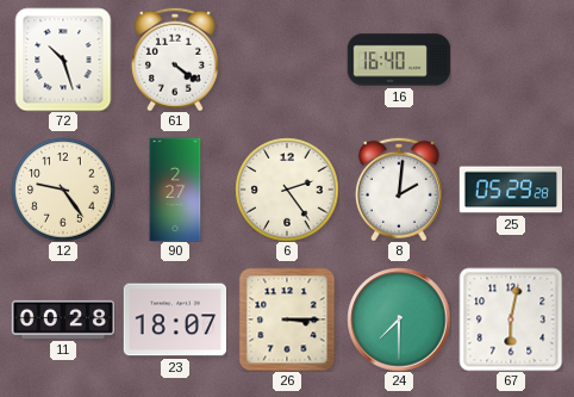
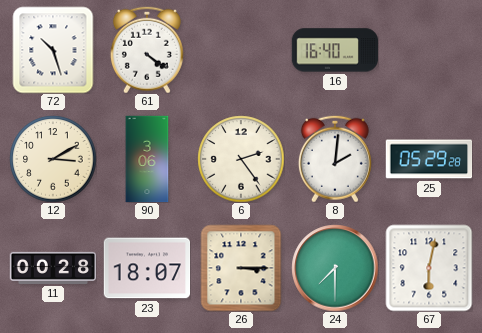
12: 9:24 -> 3:10 (53, 159)
90: 2:27 -> 3:06 (147, 159)
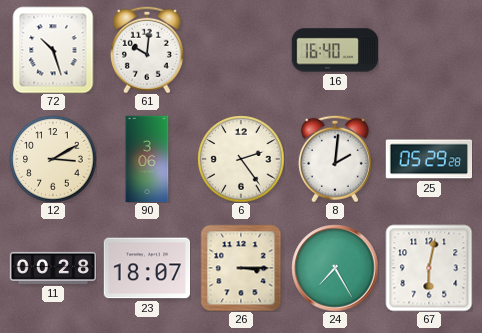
61: 4:21 -> 10:01 (147, 50)
24: 7:30 -> 7:25 (335, 268)
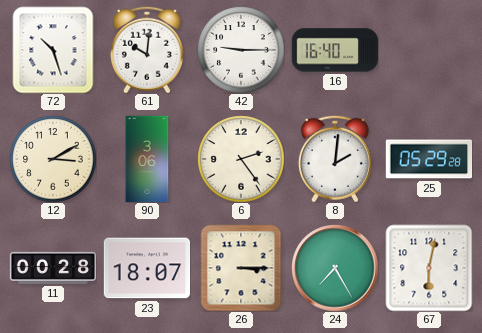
42: none -> 9:15 (241, 50)
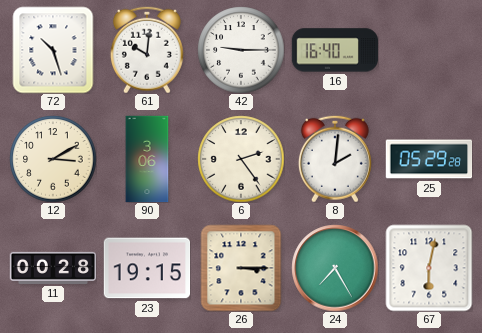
23: 18:07 -> 19:15 (147, 268)
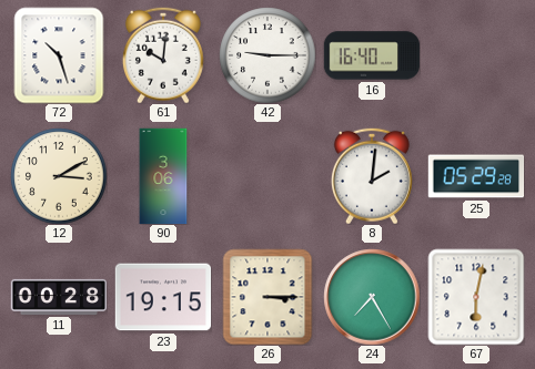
6: 2:24 -> none (241, 159)
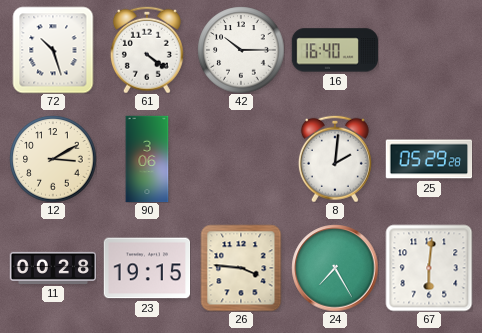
61: 10:01 -> 4:21 (147, 50)
42: 9:15 -> 10:15 (241, 50)
26: 3:15 -> 3:46 (241, 268)
67: 6:02 -> 6:01 (429, 268)
